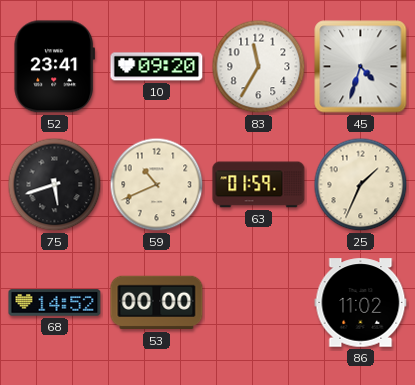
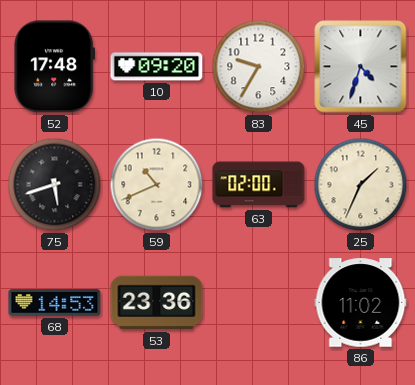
52: 23:41 -> 17:48 (55, 67)
83: 11:35 -> 9:35 (259, 67)
63: 01:59 -> 02:00 (259, 185)
68: 14:52 -> 14:53 (55, 303)
53: 00:00 -> 23:36 (157, 303)
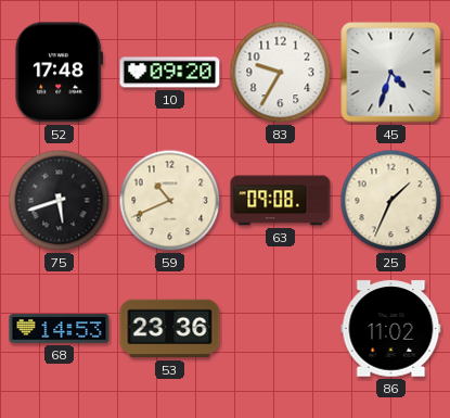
63: 02:00 -> 09:08 (281, 201)
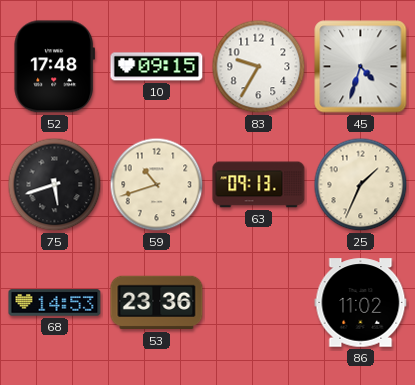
10: 09:20 -> 09:15 (157, 67)
59: 10:41 -> 10:42 (157, 185)
63: 09:08 -> 09:13 (259, 185)
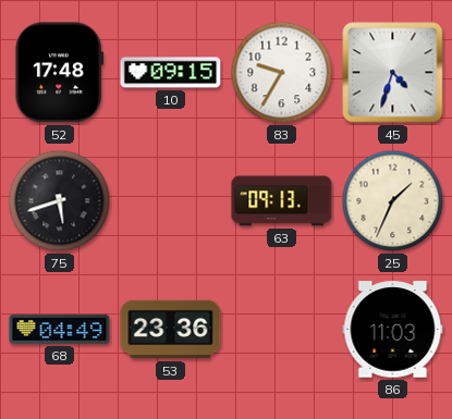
59: 10:42 -> none (157, 185)
68: 14:53 -> 04:49 (60, 330)
86: 11:02 -> 11:03 (393, 330)
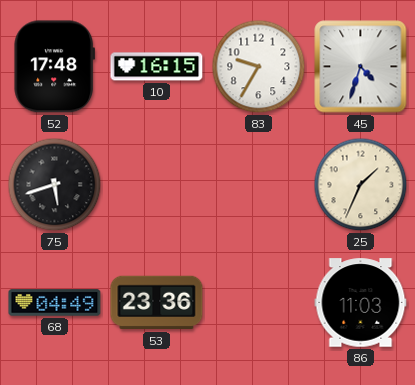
10: 09:15 -> 16:15 (157, 67)
63: 09:13 -> none (282, 201)
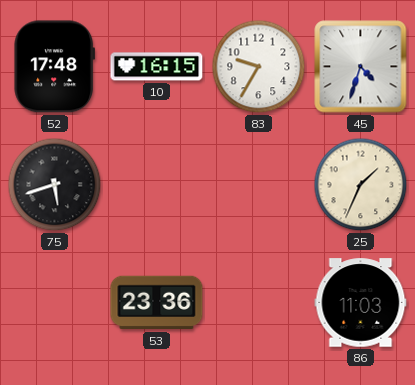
68: 04:49 -> none (55, 303)
